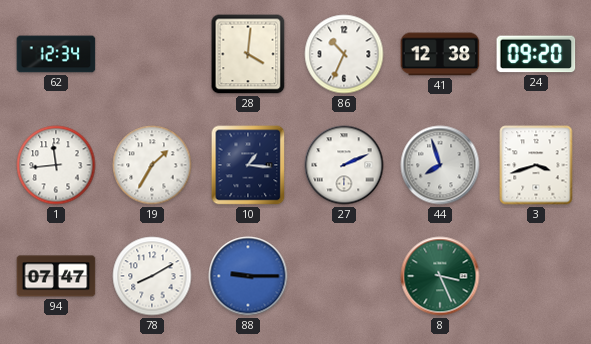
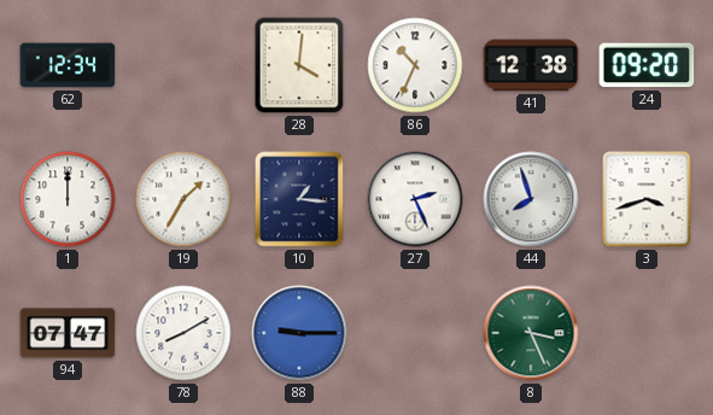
1: 11:44 -> 12:00 (68, 199)
27: 2:11 -> 2:26 (415, 199)
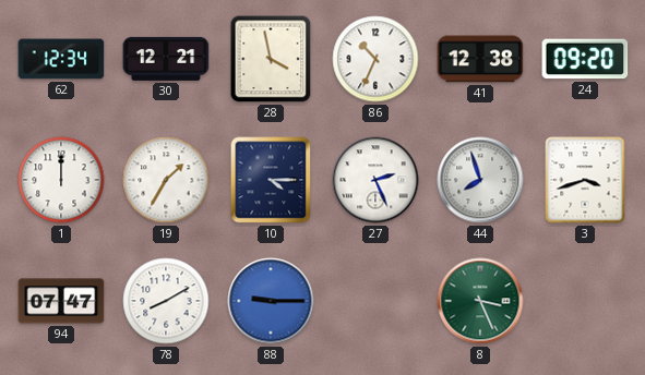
30: none -> 12:21 (166, 59)
28: 4:01 -> 3:58 (271, 59)
10: 1:16 -> 4:15 (271, 180)
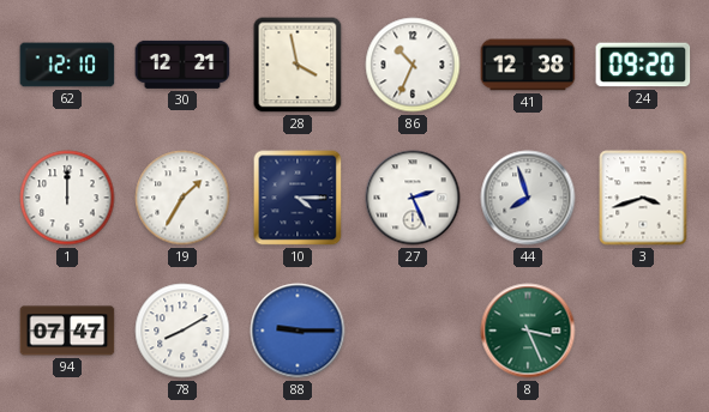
62: 12:34 -> 12:10 (67, 65)
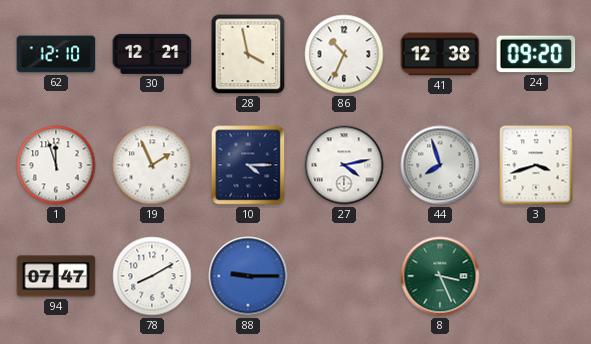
1: 12:00 -> 11:57 (56, 165)
19: 1:35 -> 1:56 (152, 165)
27: 2:26 -> 4:13 (344, 165)
